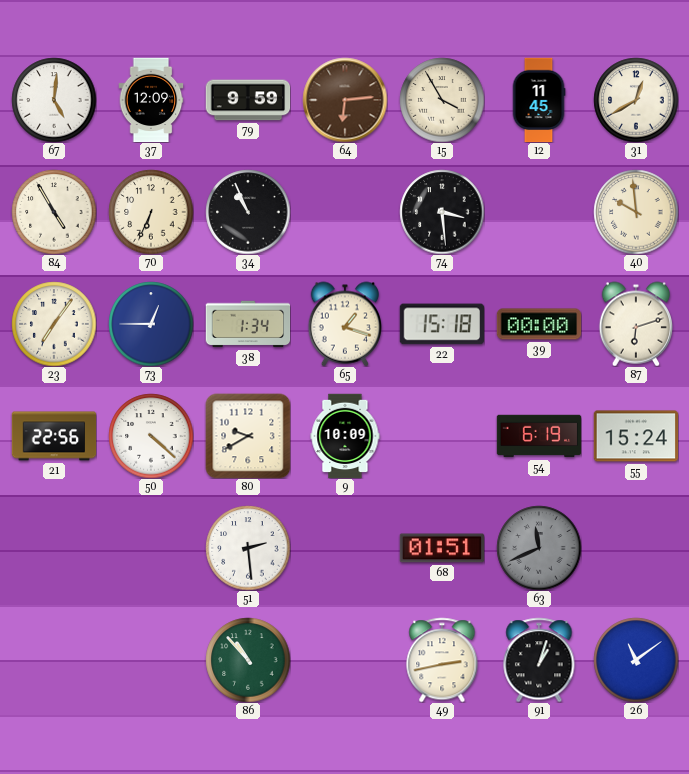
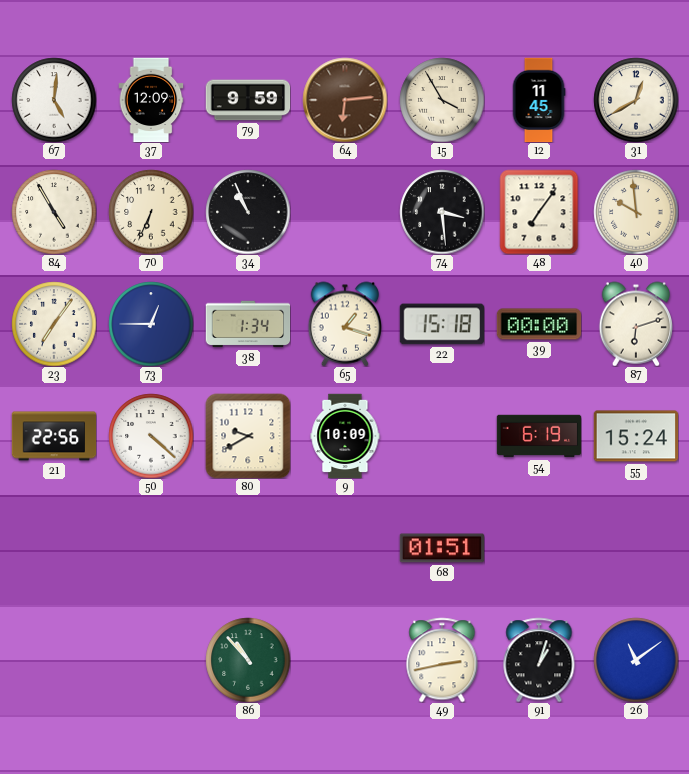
48: none -> 7:06 (539, 212)
51: 2:29 -> none (248, 548)
63: 11:41 -> none (539, 548)
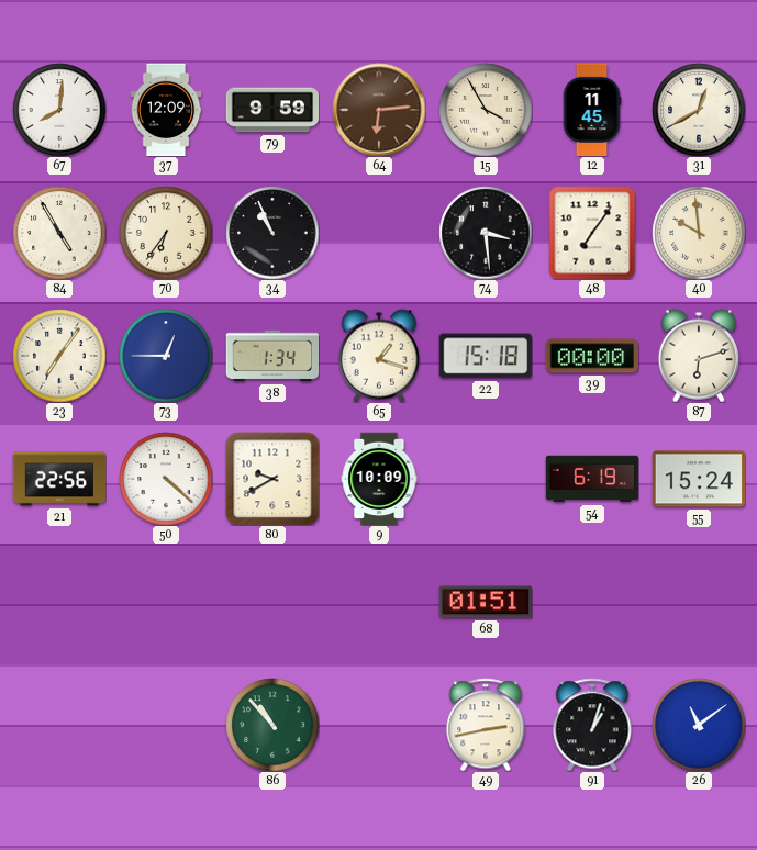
67: 5:01 -> 8:01 (59, 110)
70: 6:34 -> 6:36 (166, 233)
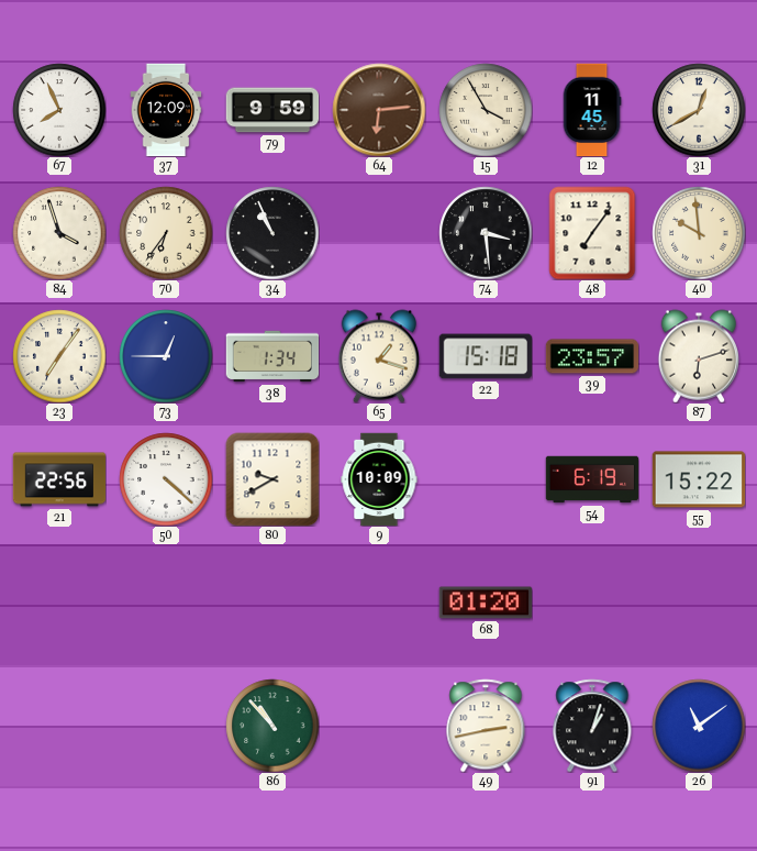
67: 8:01 -> 7:56 (59, 110)
84: 4:55 -> 3:57 (59, 233)
39: 00:00 -> 23:57 (592, 356)
55: 15:24 -> 15:22 (699, 479)
68: 01:51 -> 01:20 (485, 603)
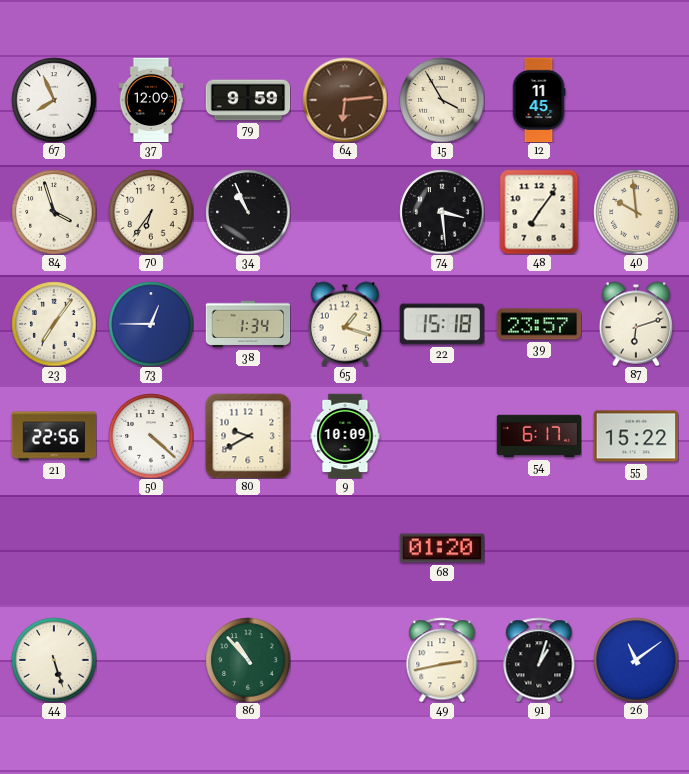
31: 12:40 -> none (699, 110)
54: 6:19 -> 6:17 (539, 436)
44: none -> 5:27 (54, 660)
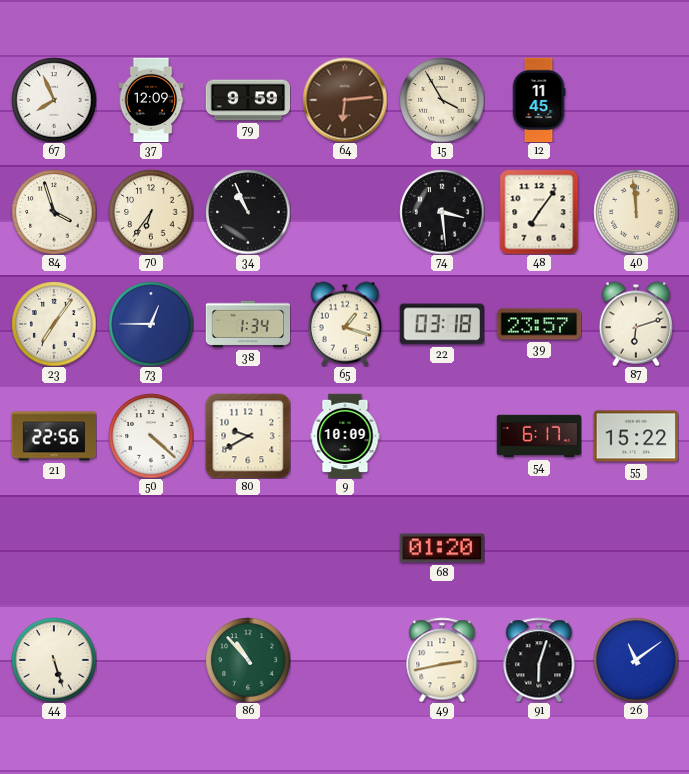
40: 9:59 -> 11:59 (636, 212)
22: 15:18 -> 03:18 (441, 324)
91: 1:03 -> 6:03 (539, 660)
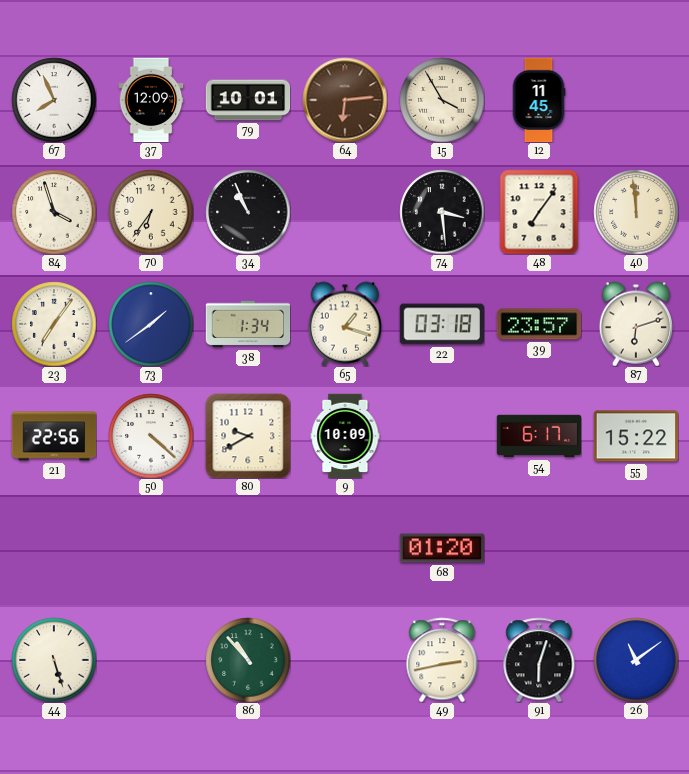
79: 9:59 -> 10:01 (248, 100)
73: 12:45 -> 1:39 (151, 324)
